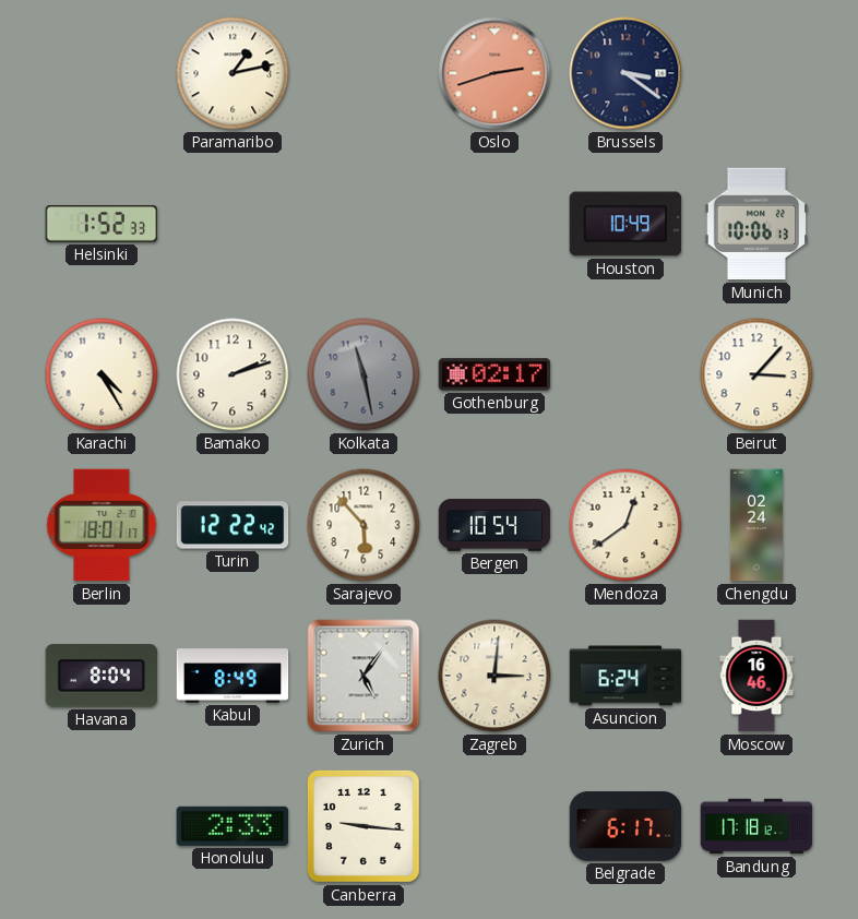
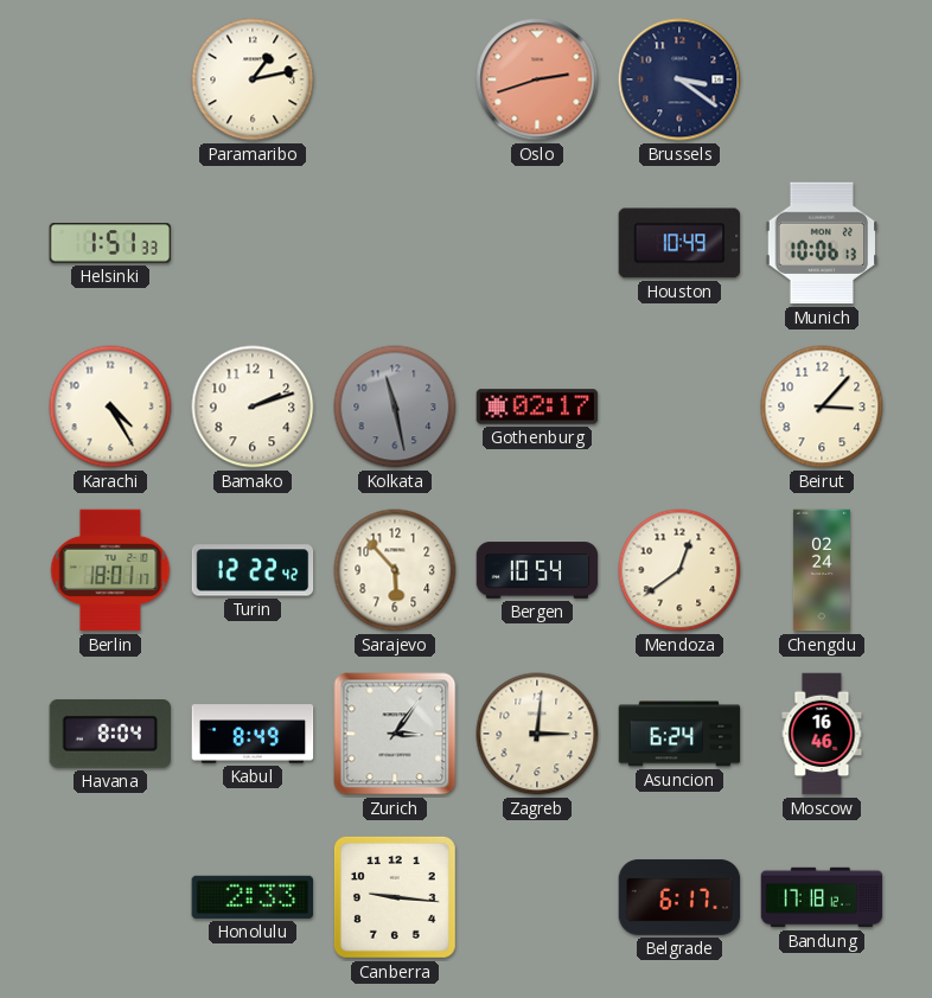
Helsinki: 1:52 -> 1:51 (110, 243)
Zurich: 5:06 -> 3:06 (395, 734)
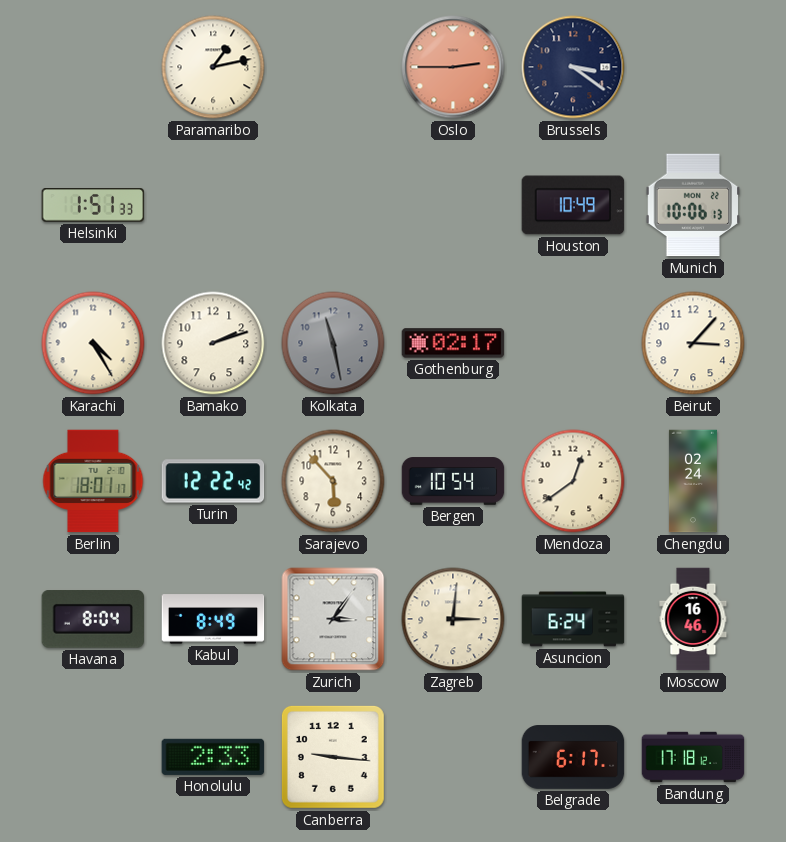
Oslo: 2:42 -> 2:45 (453, 67)
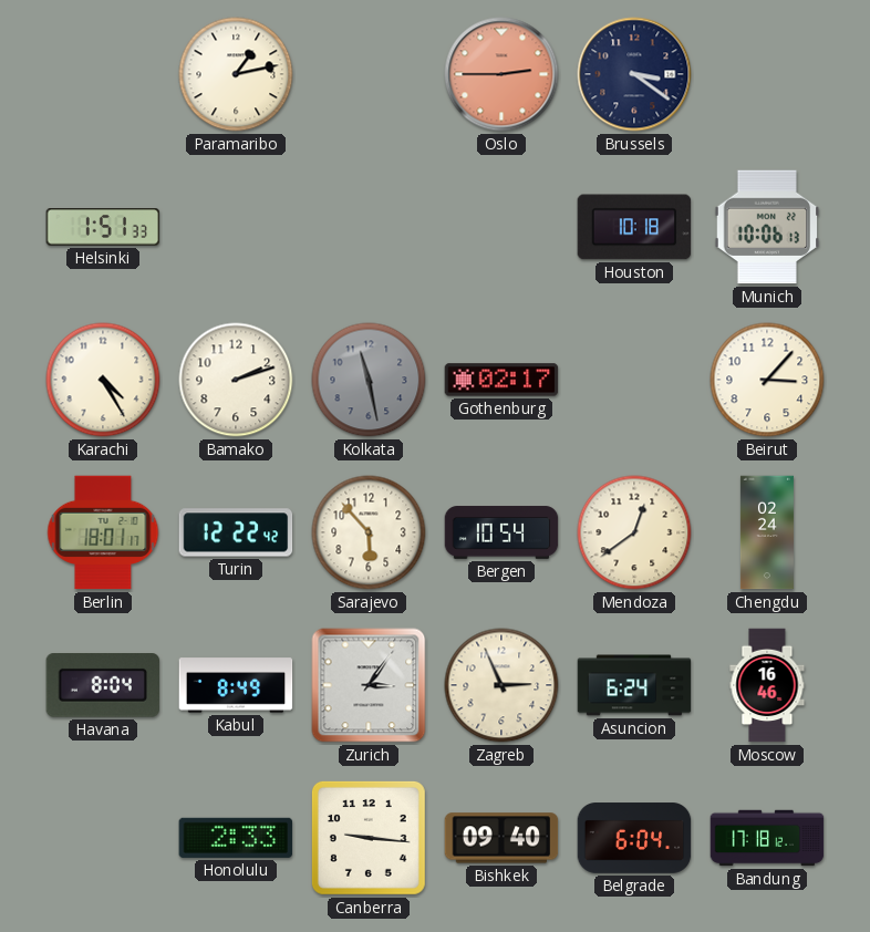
Houston: 10:49 -> 10:18 (634, 227)
Zagreb: 3:01 -> 2:56 (501, 685)
Bishkek: none -> 09:40 (501, 838)
Belgrade: 6:17 -> 6:04 (634, 838)
